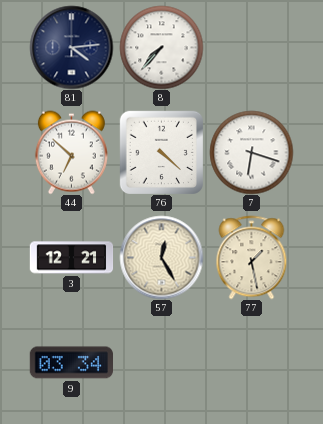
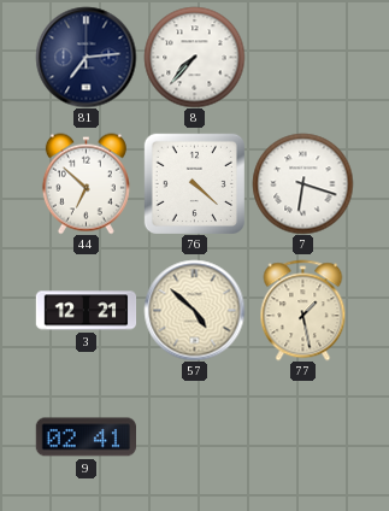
81: 4:14 -> 7:14 (86, 57)
57: 12:25 -> 4:52 (194, 310)
9: 03:34 -> 02:41 (86, 437)
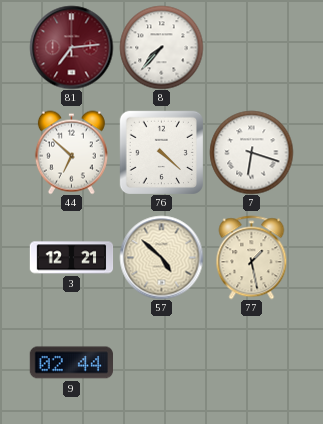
81 dial: navy -> burgundy (71, 47)
9: 02:41 -> 02:44 (71, 363)
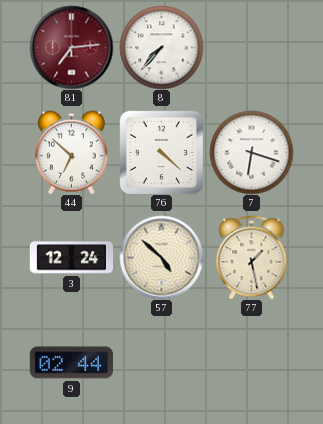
3: 12:21 -> 12:24 (71, 258)
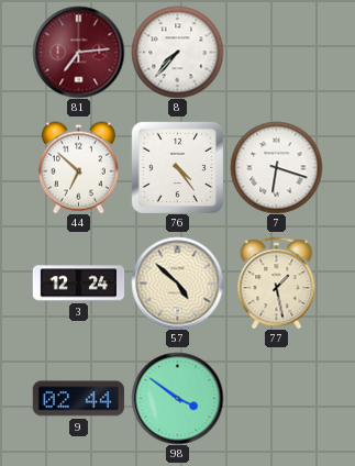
76: 4:22 -> 4:24 (177, 167)
98: none -> 3:51 (177, 398)
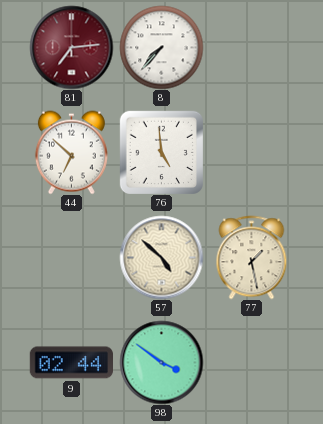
76: 4:24 -> 4:59 (161, 152)
7: 6:18 -> none (276, 167)
3: 12:24 -> none (78, 284)
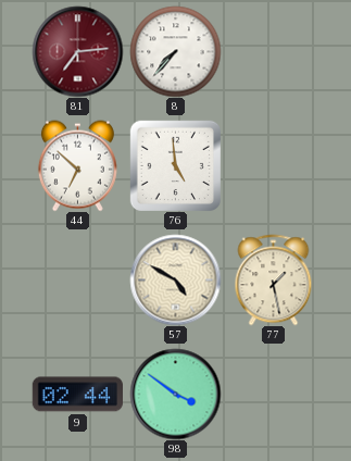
57: 4:52 -> 4:50 (175, 279)
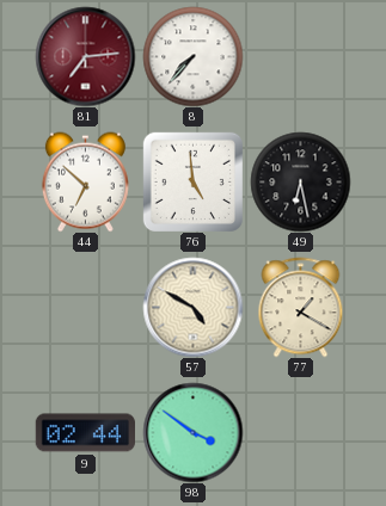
49: none -> 6:28 (300, 181)
77: 1:28 -> 1:20 (301, 307)
